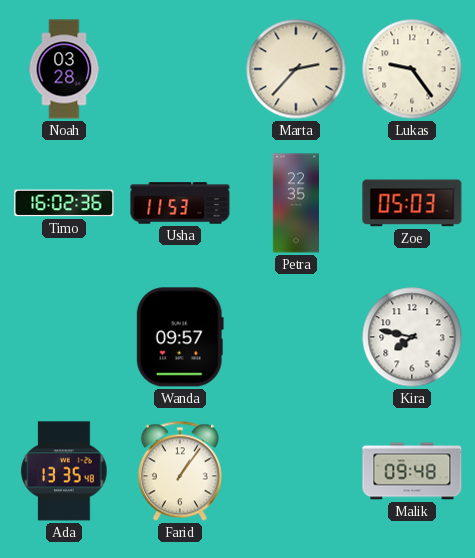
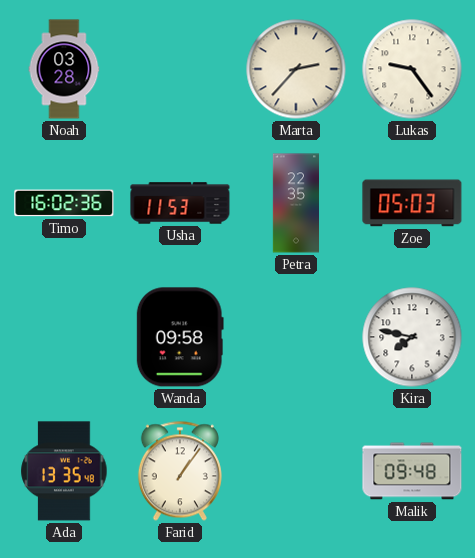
Wanda: 09:57 -> 09:58 (180, 337)
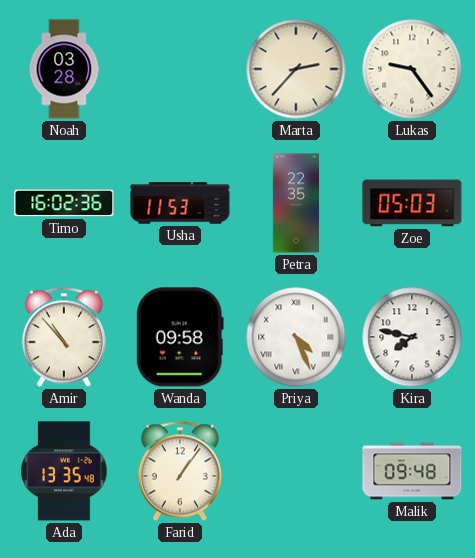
Amir: none -> 10:53 (64, 337)
Priya: none -> 4:26 (296, 337)
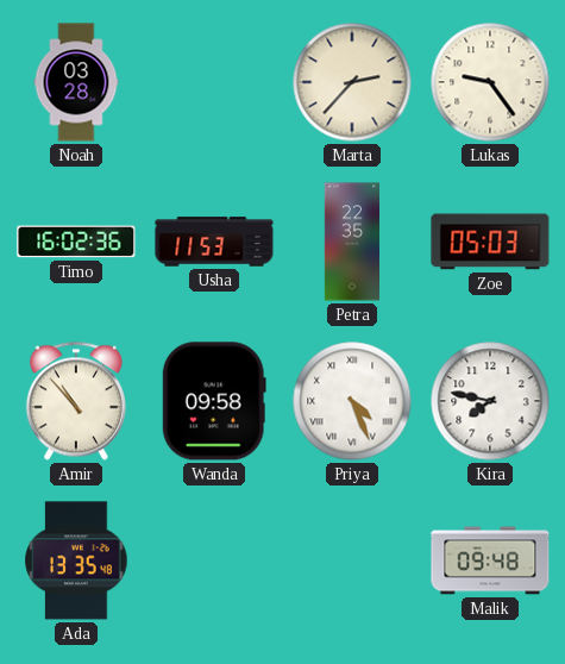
Farid: 1:06 -> none (180, 471)
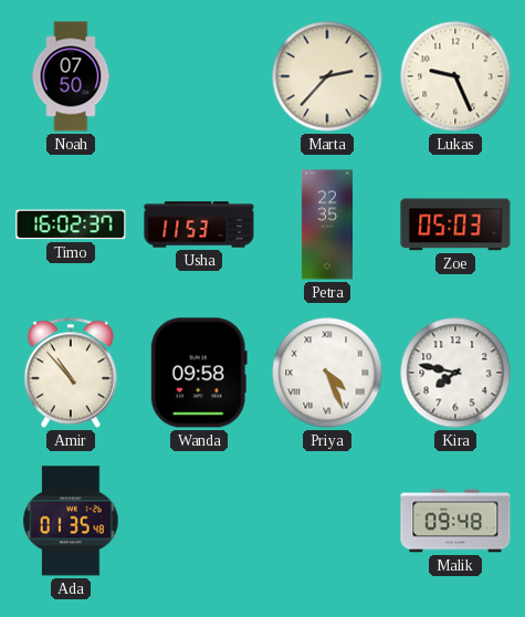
Noah: 03:28 -> 07:50 (71, 76)
Lukas: 9:24 -> 9:26 (455, 76)
Timo: 16:02:36 -> 16:02:37 (71, 224)
Ada: 13:35 -> 01:35 (71, 521)
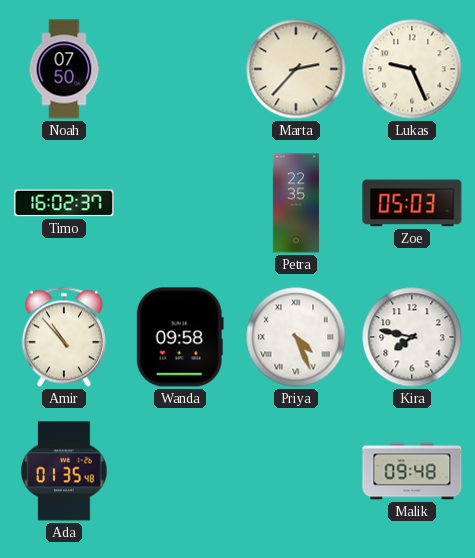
Usha: 11:53 -> none (199, 224)
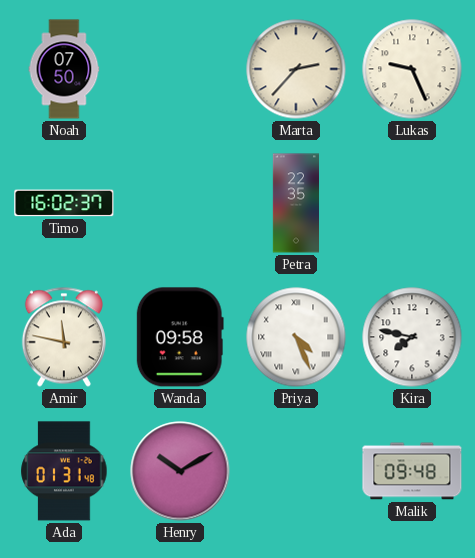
Zoe: 05:03 -> none (412, 203)
Amir: 10:53 -> 11:47 (64, 337)
Ada: 01:35 -> 01:31 (64, 471)
Henry: none -> 10:10 (180, 471)
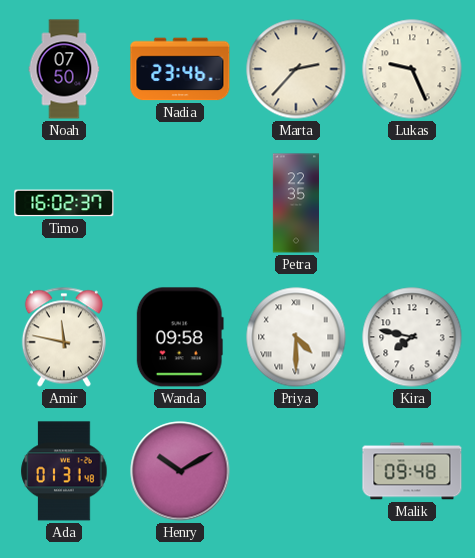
Nadia: none -> 23:46 (180, 69)
Priya: 4:26 -> 4:30 (296, 337)
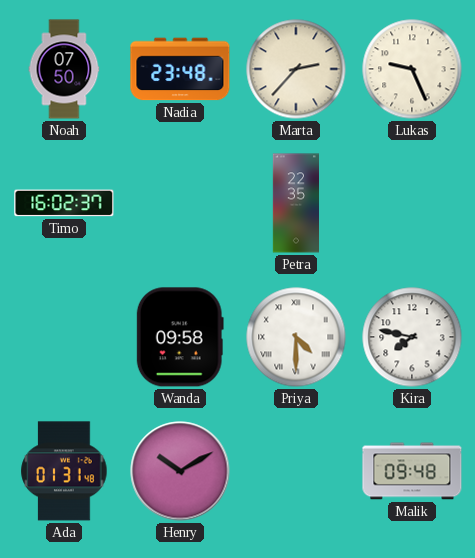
Nadia: 23:46 -> 23:48 (180, 69)
Amir: 11:47 -> none (64, 337)
